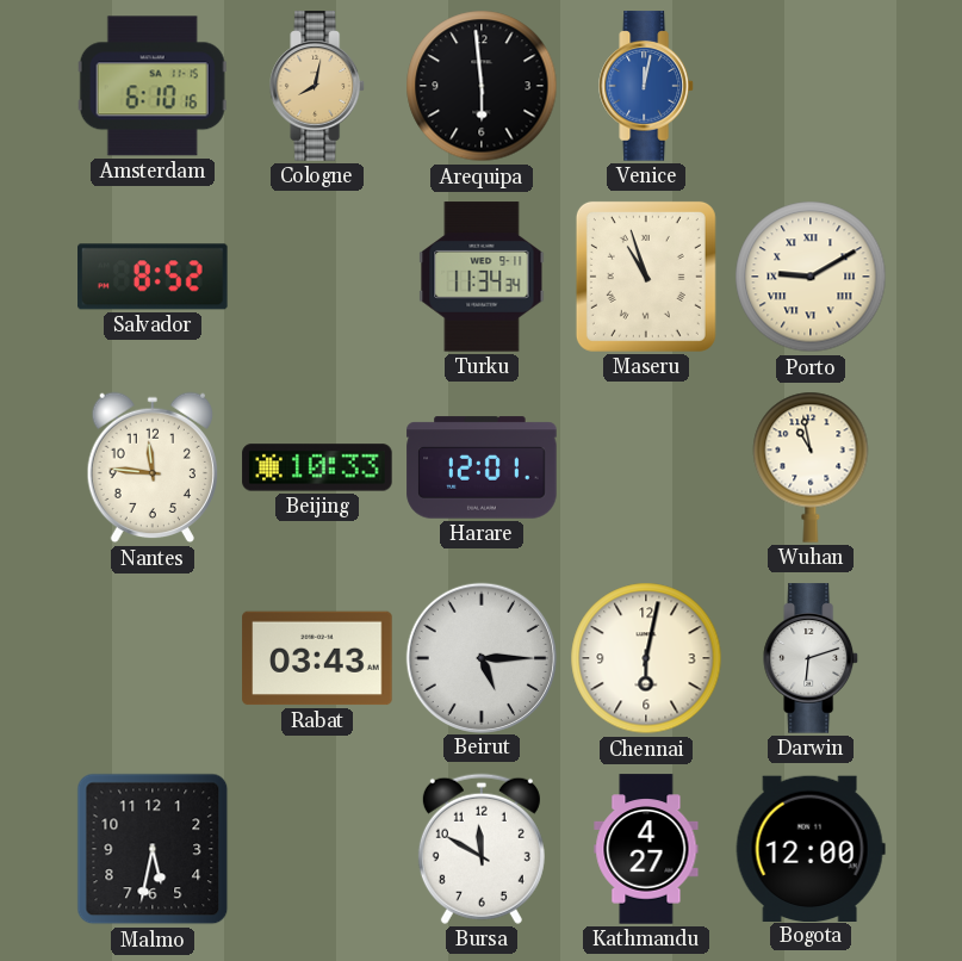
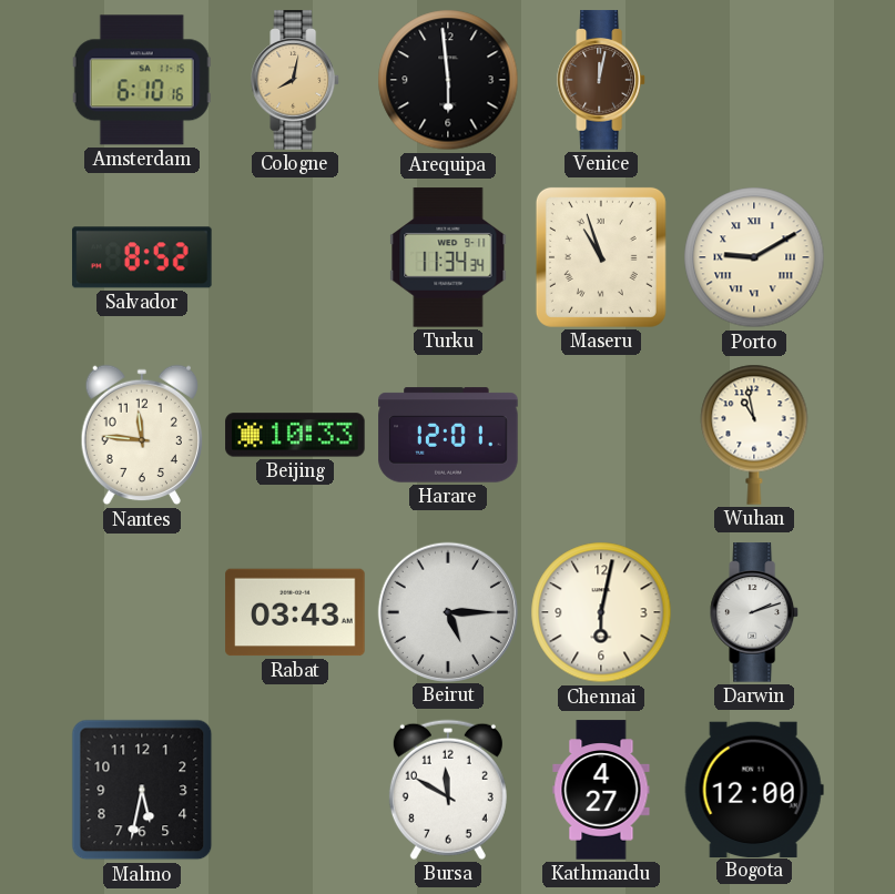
Venice dial: blue -> brown (602, 80)
Darwin: 6:12 -> 2:12 (755, 612)
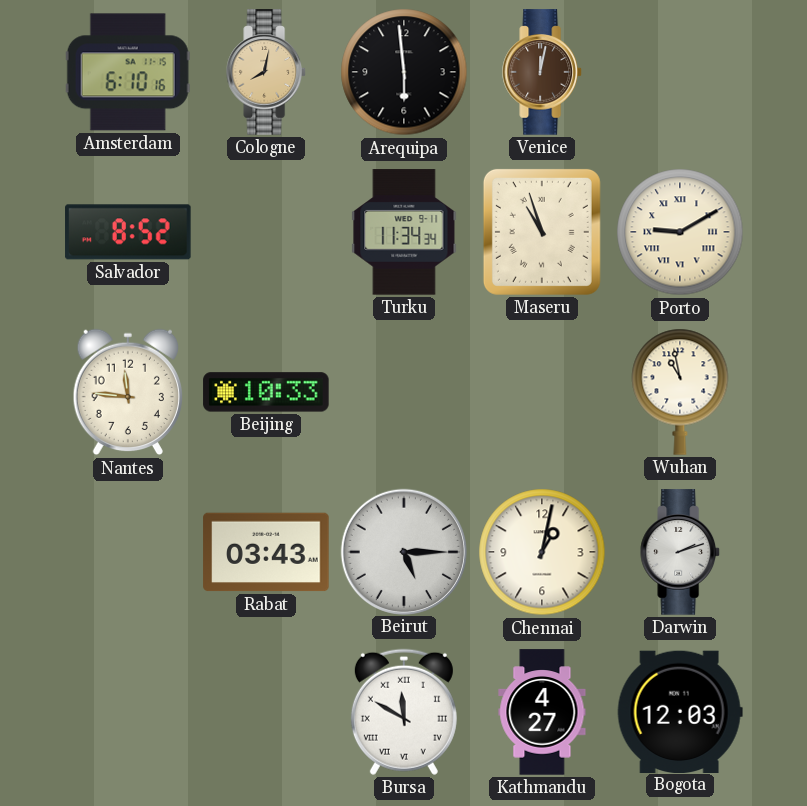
Harare: 12:01 -> none (448, 435)
Chennai: 6:02 -> 1:02 (542, 552)
Malmo: 5:32 -> none (142, 790)
Bursa numerals: Arabic -> Roman (404, 712)
Bogota: 12:00 -> 12:03 (680, 711)
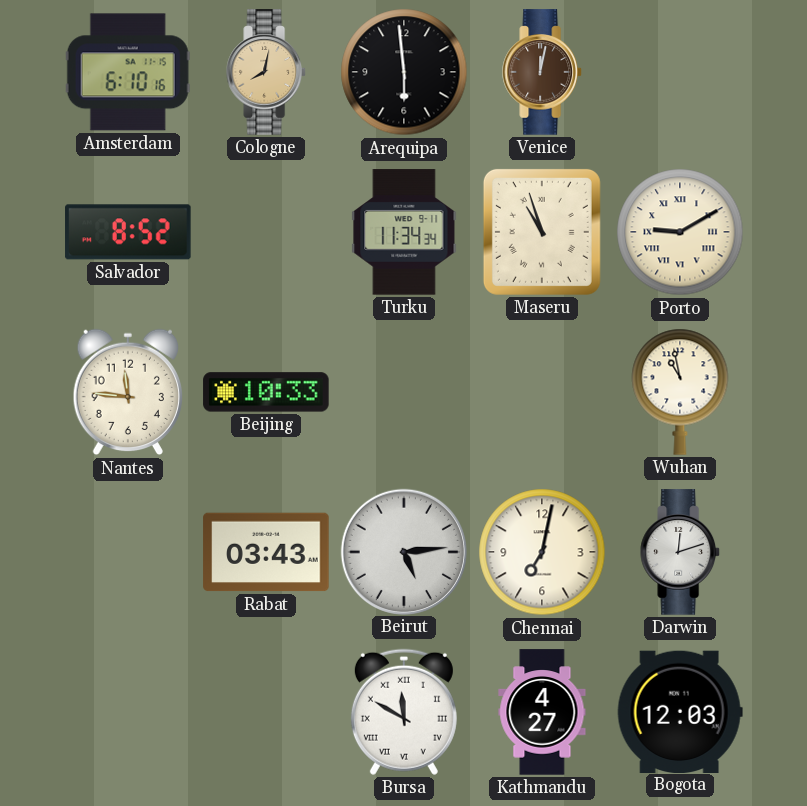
Beirut: 5:15 -> 5:14 (403, 551)
Chennai: 1:02 -> 7:02 (542, 552)
Darwin: 2:12 -> 12:12 (681, 552)
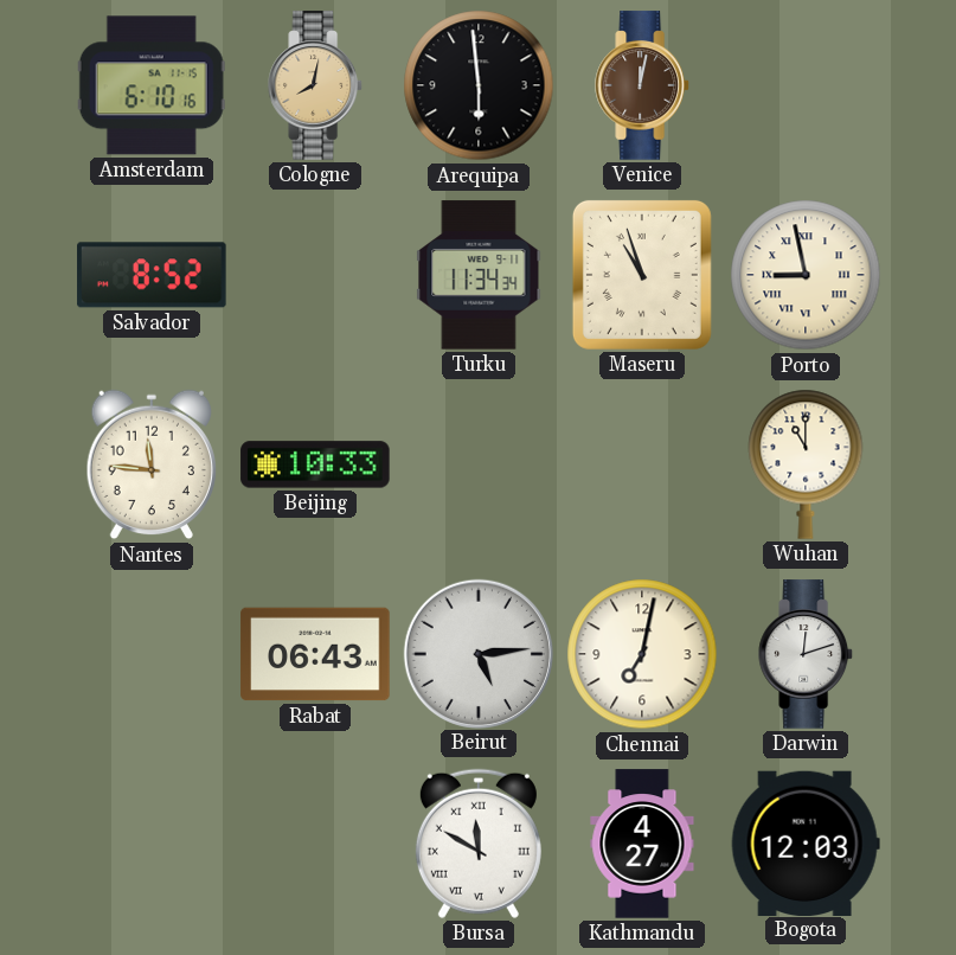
Porto: 9:10 -> 8:58 (806, 275)
Wuhan: 10:58 -> 11:00 (806, 464)
Rabat: 03:43 -> 06:43 (315, 654)
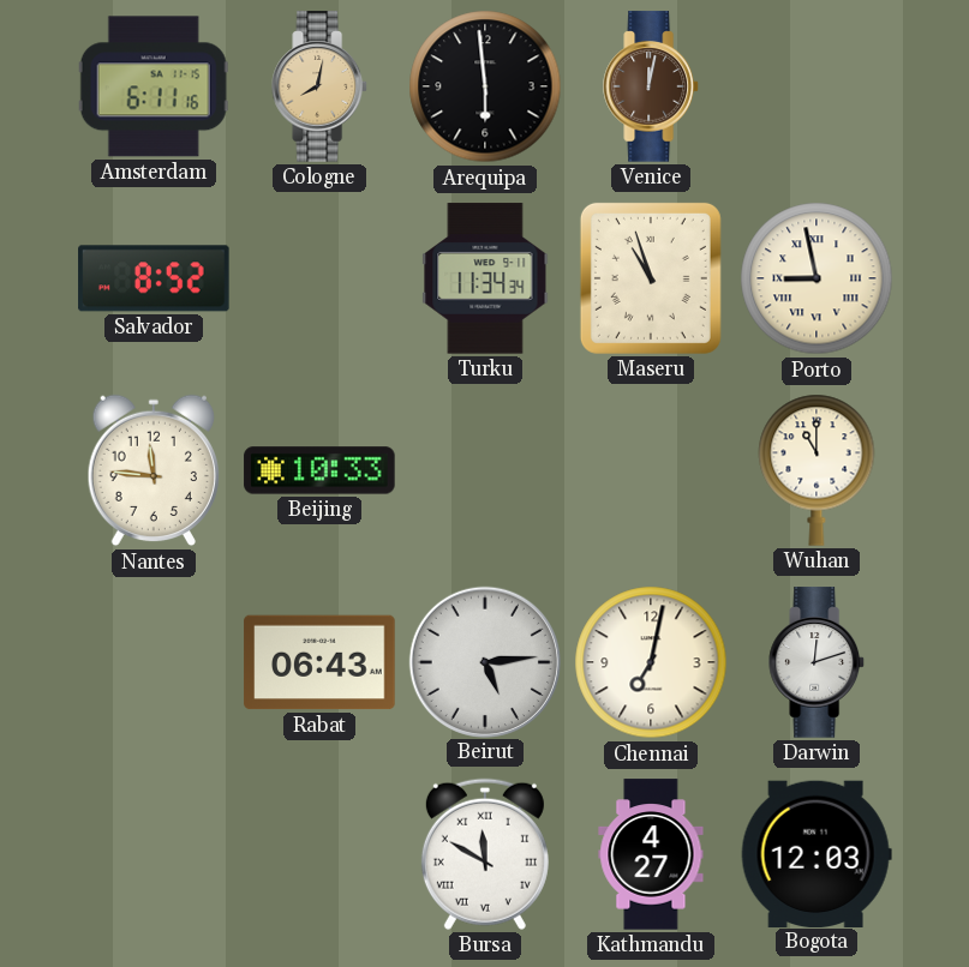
Amsterdam: 6:10 -> 6:11 (154, 86)
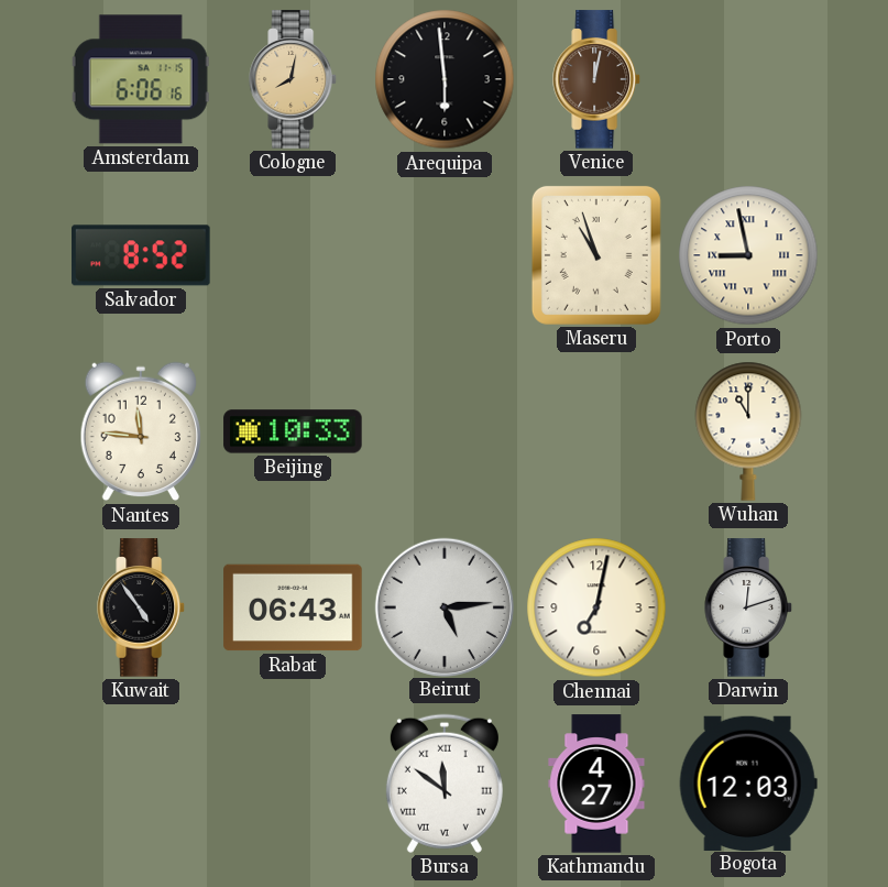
Amsterdam: 6:11 -> 6:06 (141, 79)
Turku: 11:34 -> none (485, 278)
Kuwait: none -> 4:54 (142, 607)
Bursa: 11:50 -> 11:51 (445, 784)
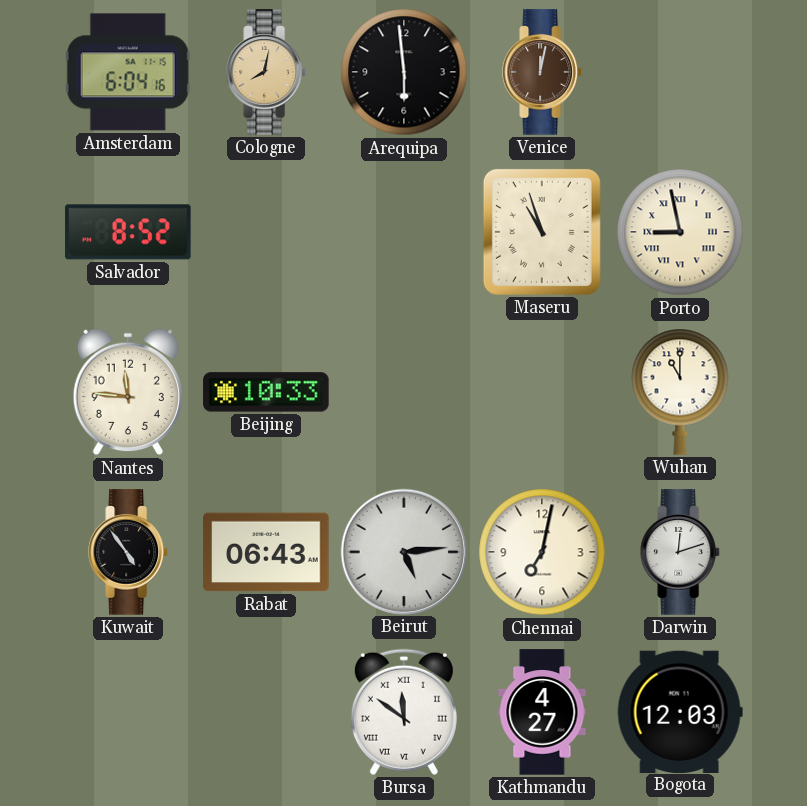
Amsterdam: 6:06 -> 6:04 (128, 72)
